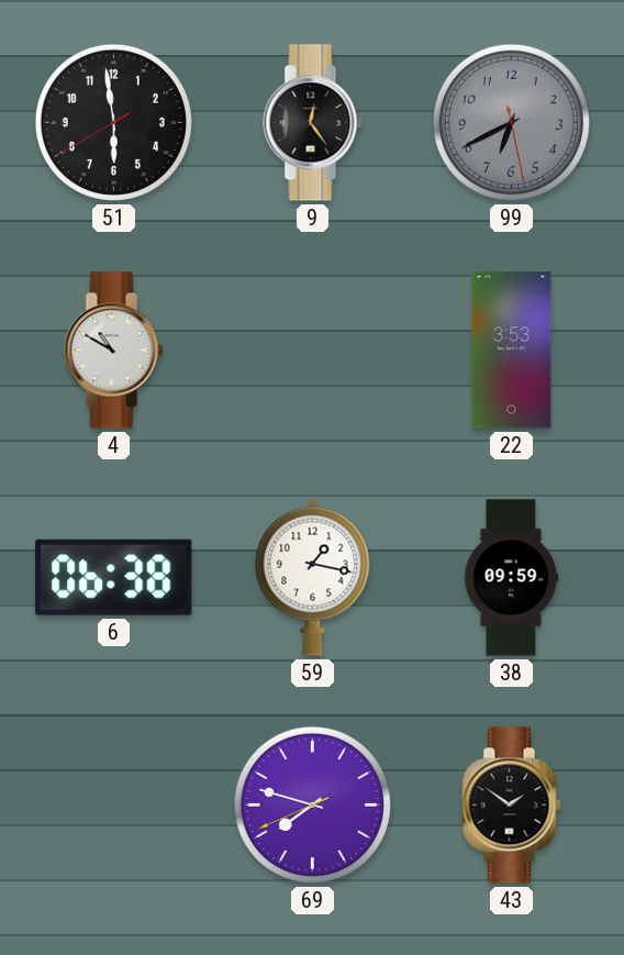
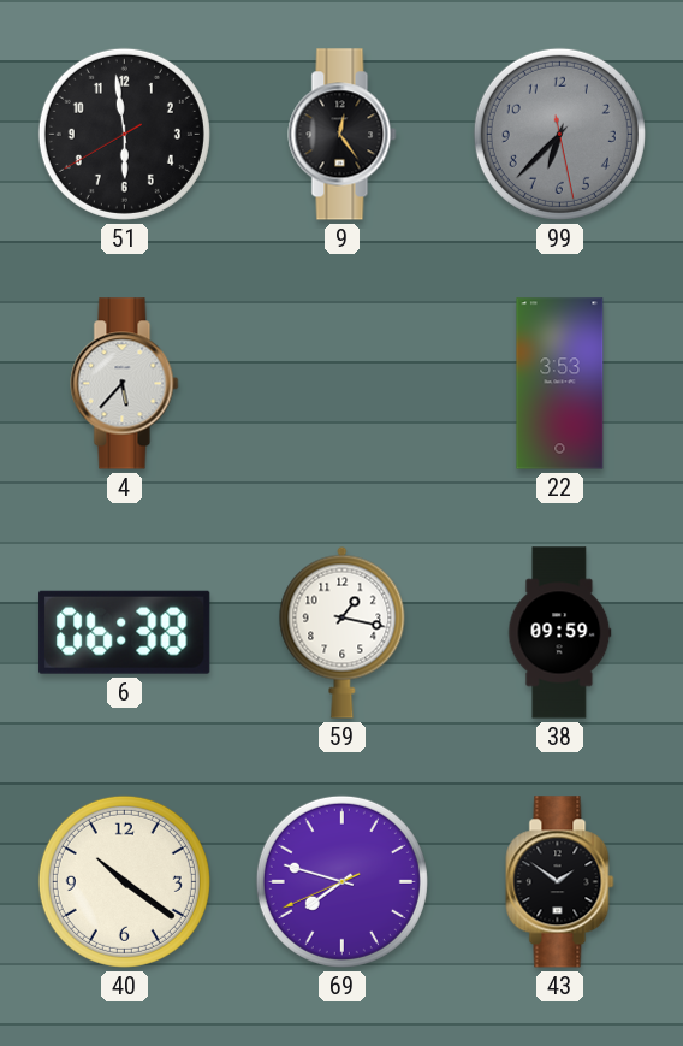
99: 6:40 -> 6:37 (559, 134)
4: 10:50 -> 5:37 (125, 384)
40: none -> 10:21 (124, 881)
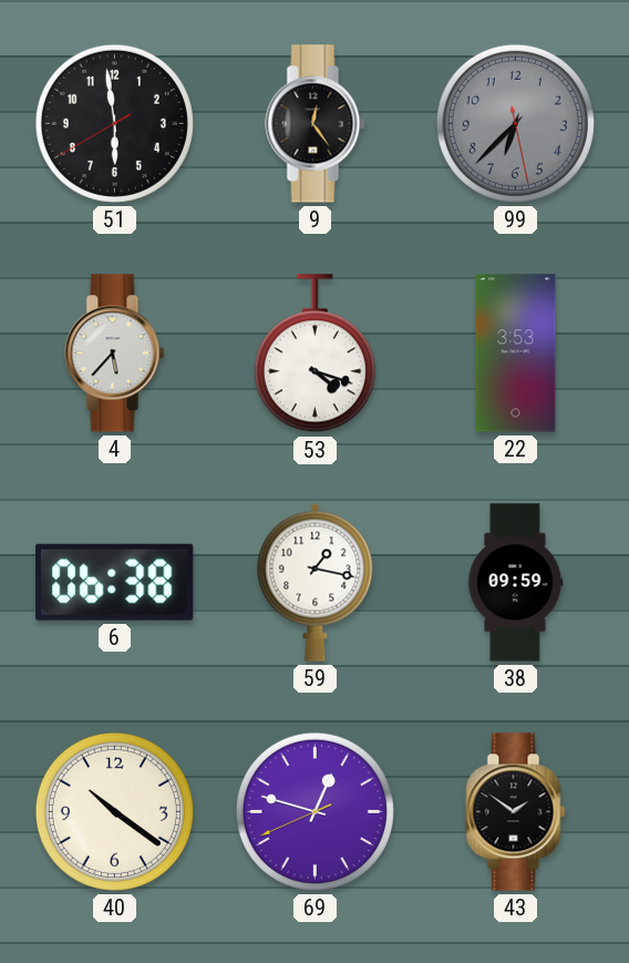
53: none -> 4:18 (314, 354)
69: 7:47 -> 12:47 (314, 811)
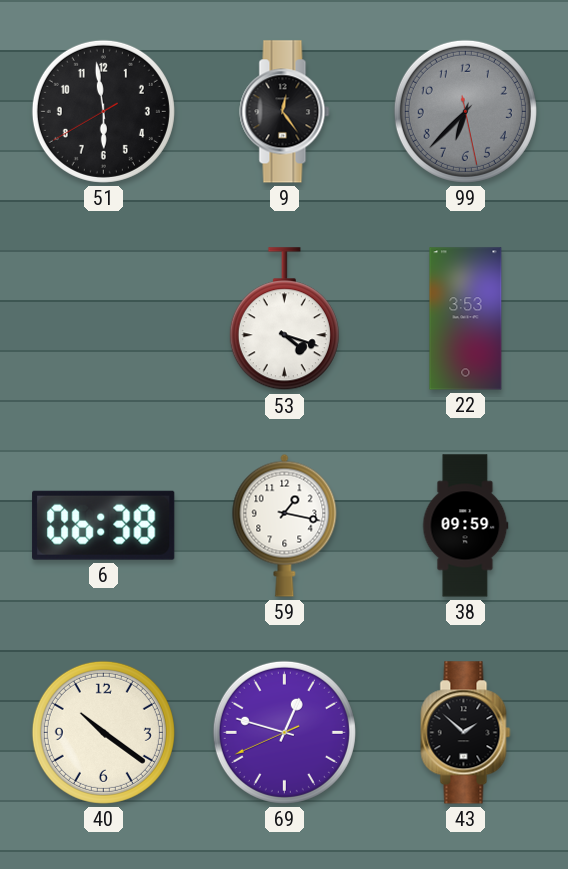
4: 5:37 -> none (115, 354)
43: 1:51 -> 1:52 (466, 733)
